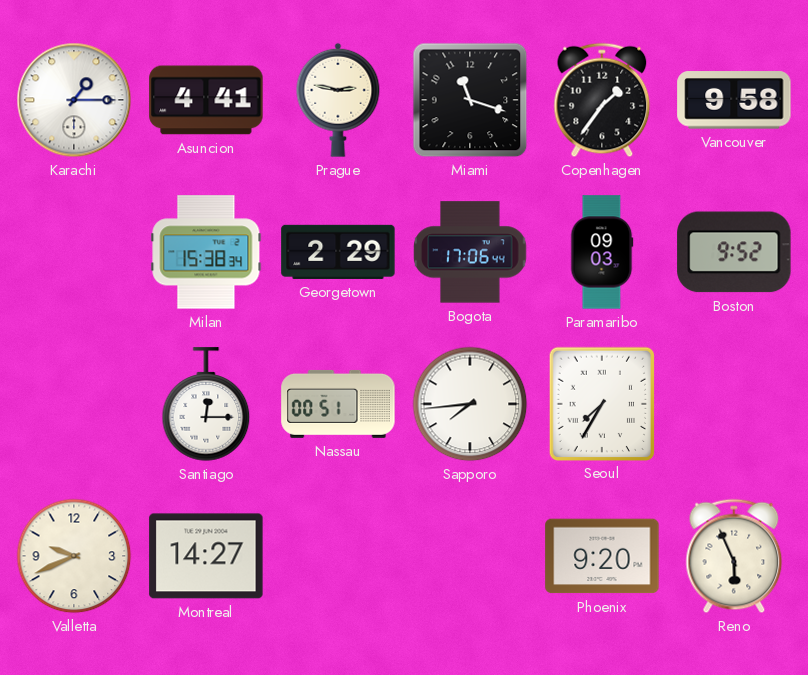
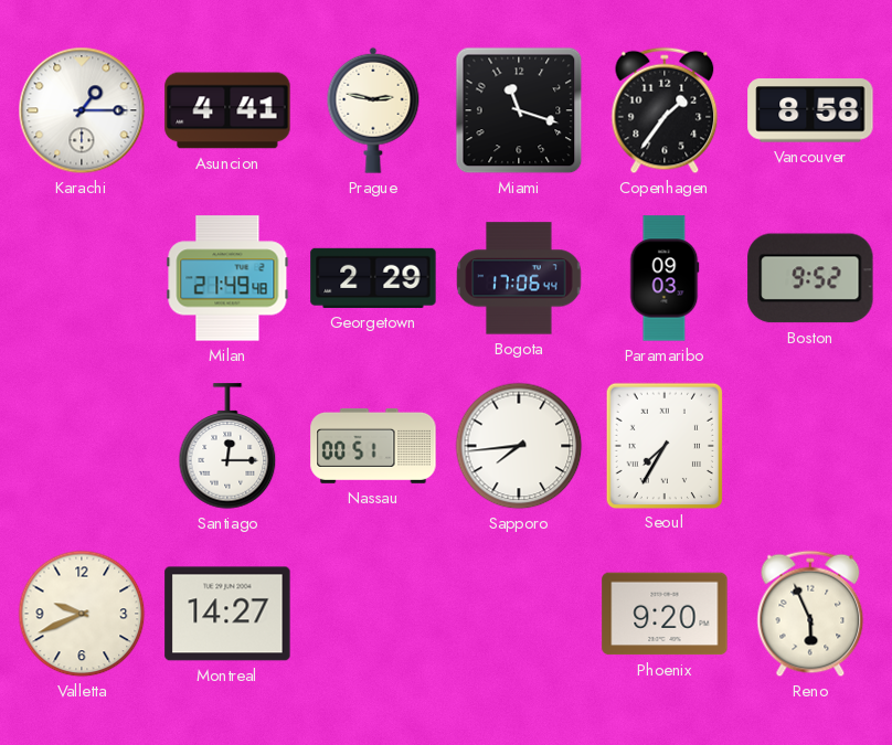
Vancouver: 9:58 -> 8:58 (810, 110)
Milan: 15:38 -> 21:49 (227, 278)
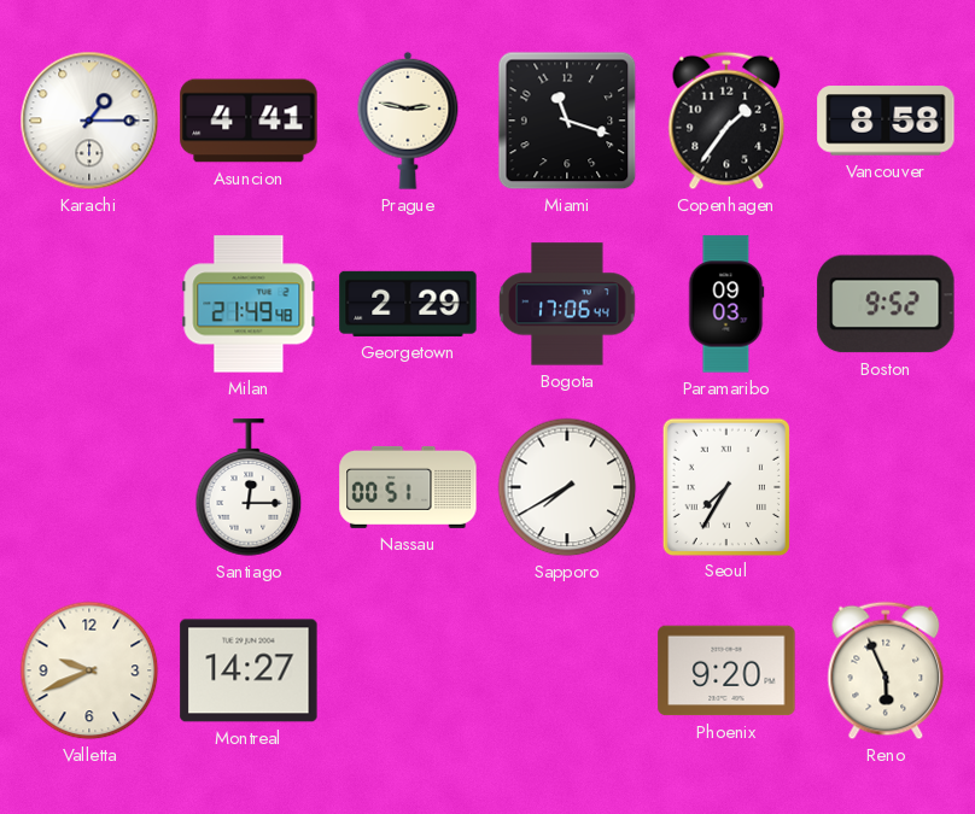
Sapporo: 7:44 -> 7:40 (567, 487)
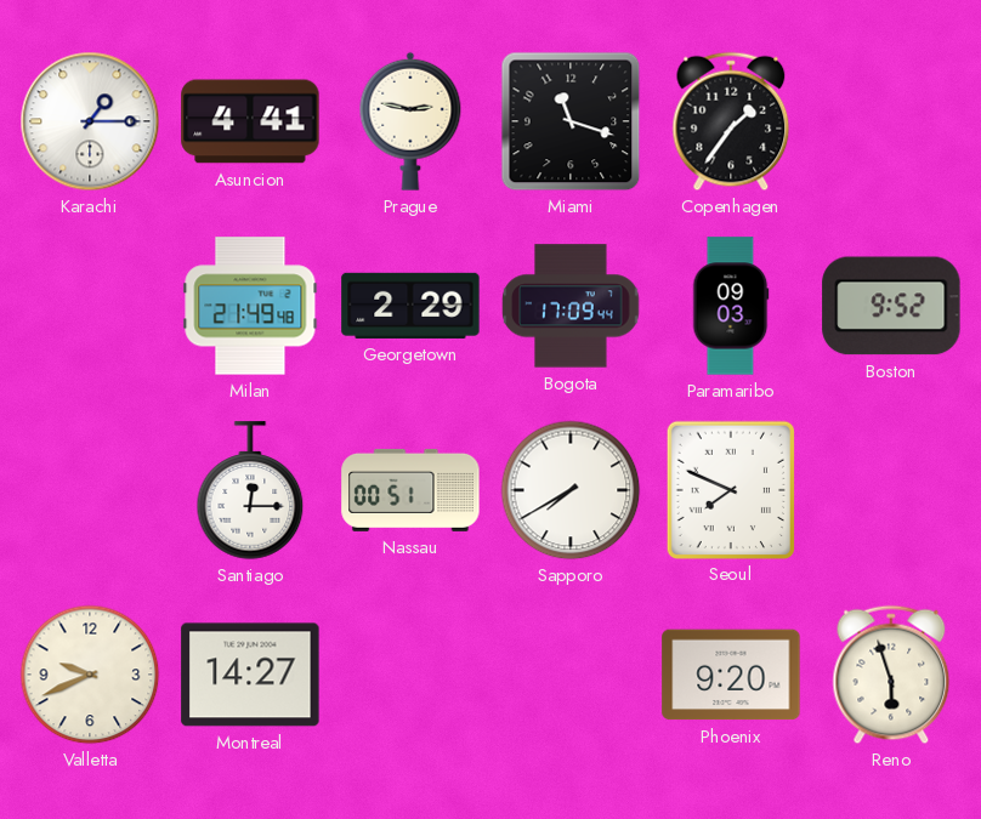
Vancouver: 8:58 -> none (886, 121)
Bogota: 17:06 -> 17:09 (571, 306)
Seoul: 7:35 -> 7:49 (730, 489)
Reno: 5:56 -> 5:57 (891, 675)
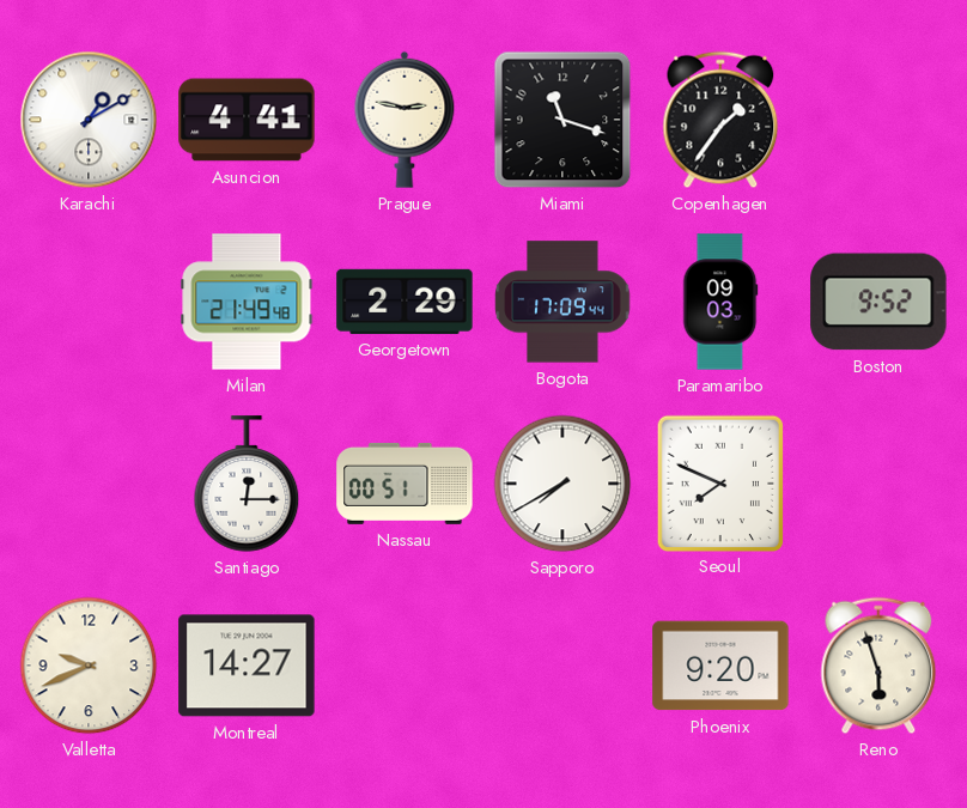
Karachi: 1:15 -> 1:10 (89, 120)
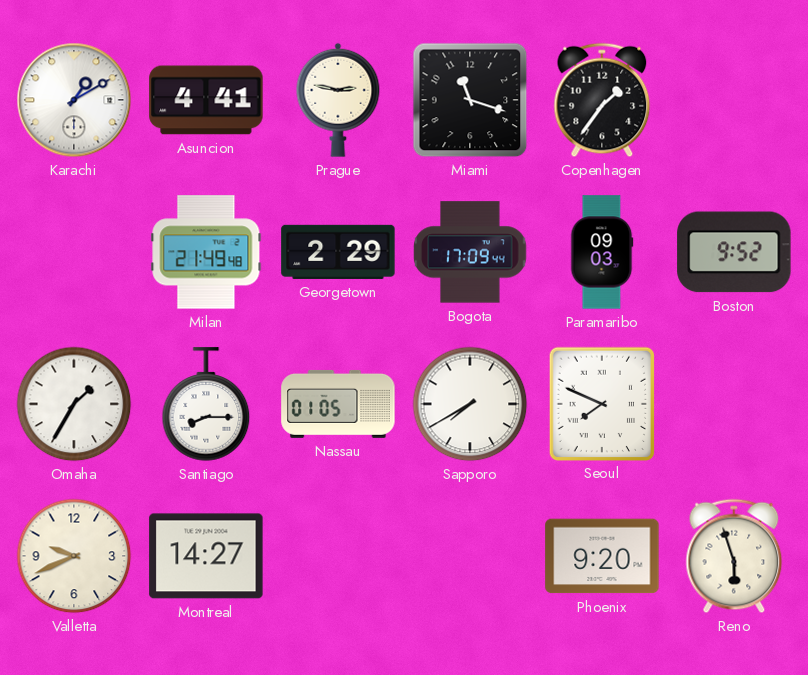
Omaha: none -> 1:35 (74, 404)
Santiago: 12:15 -> 8:15 (206, 404)
Nassau: 00:51 -> 01:05 (338, 404)
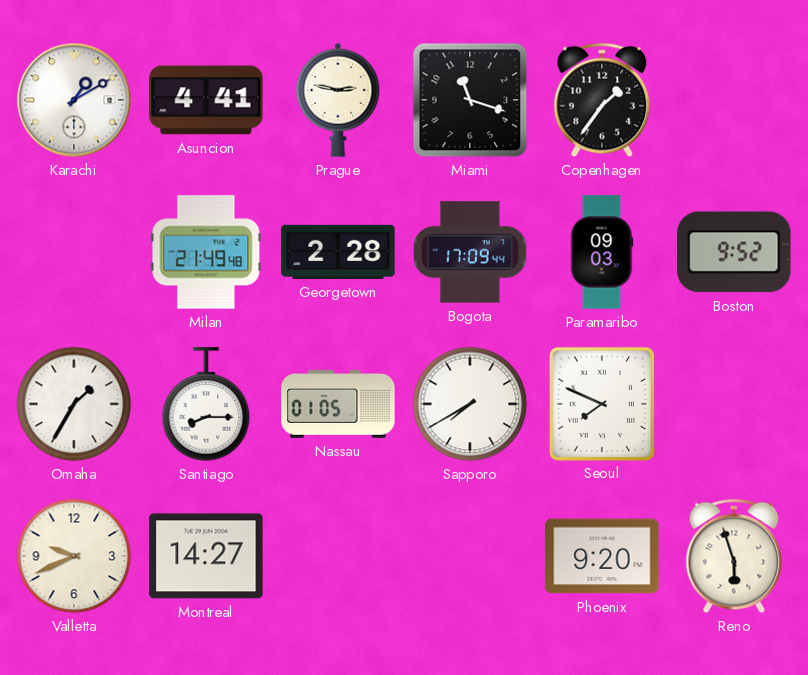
Georgetown: 2:29 -> 2:28 (338, 252)
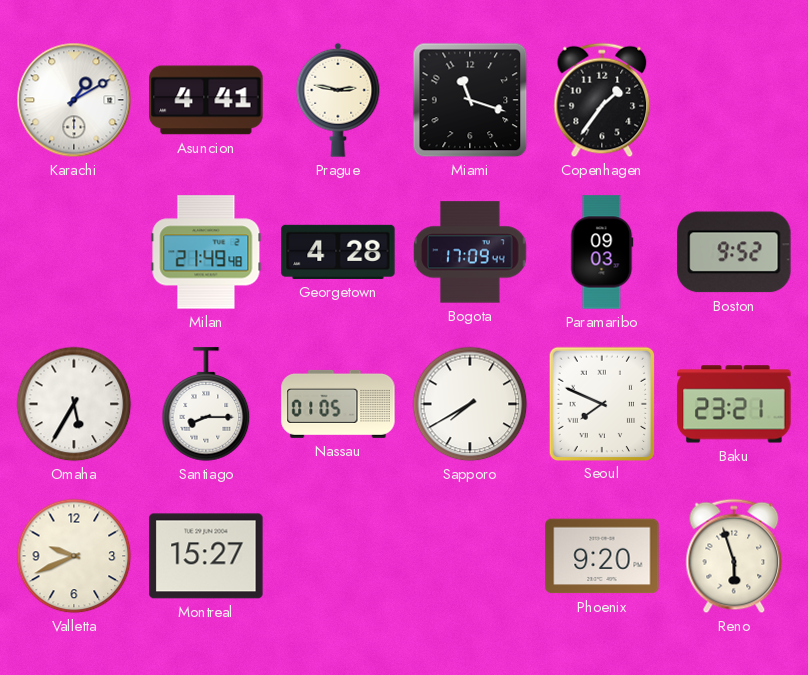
Georgetown: 2:28 -> 4:28 (338, 252)
Omaha: 1:35 -> 5:35 (74, 404)
Baku: none -> 23:21 (734, 404)
Montreal: 14:27 -> 15:27 (206, 556)
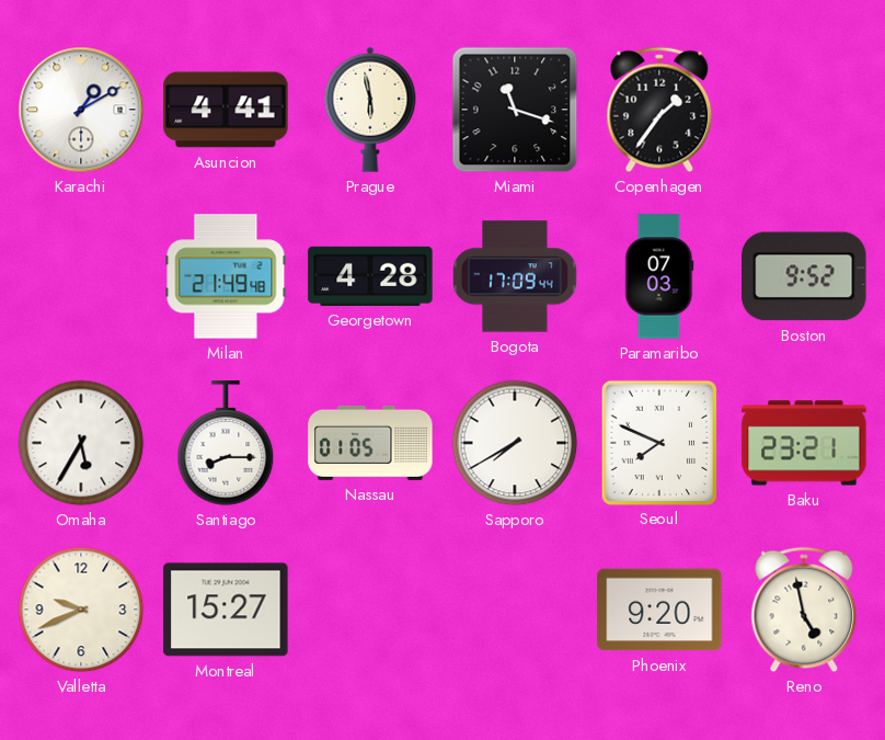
Prague: 2:47 -> 5:58 (370, 110)
Paramaribo: 09:03 -> 07:03 (659, 276)
Reno: 5:57 -> 4:58 (804, 610)
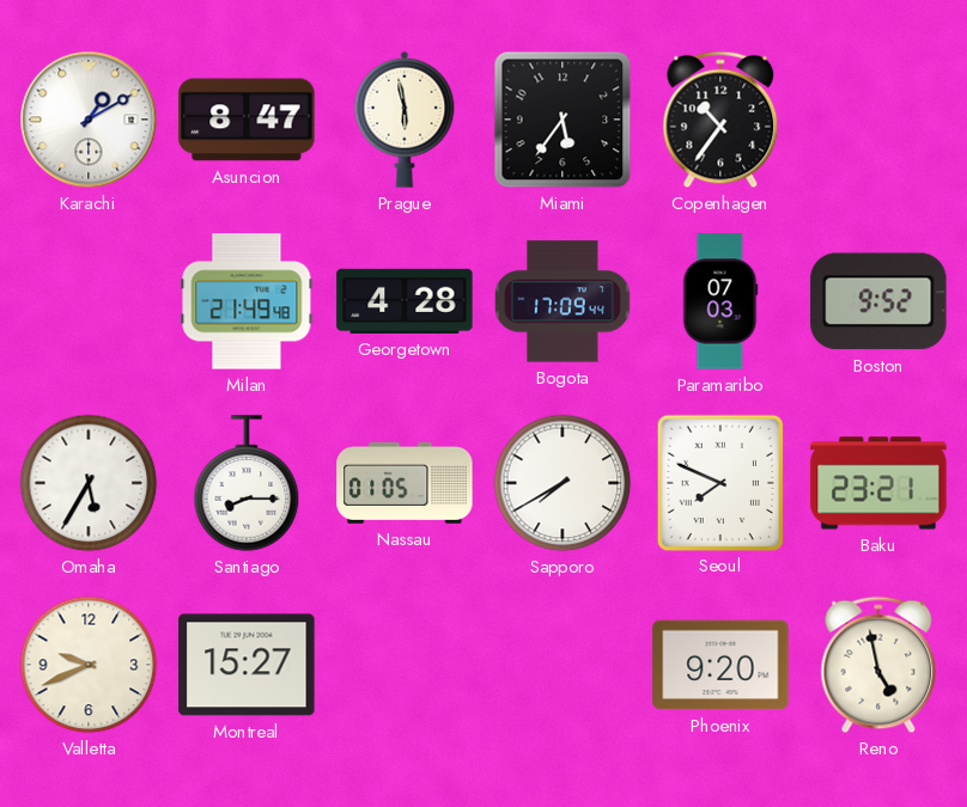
Asuncion: 4:41 -> 8:47 (247, 120)
Miami: 11:18 -> 5:36 (562, 120)
Copenhagen: 1:36 -> 10:36 (720, 120)
